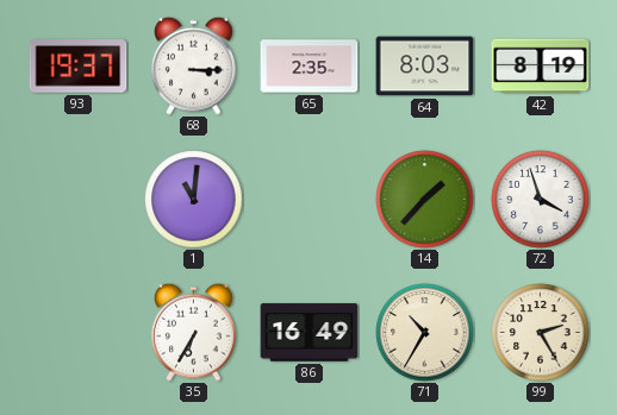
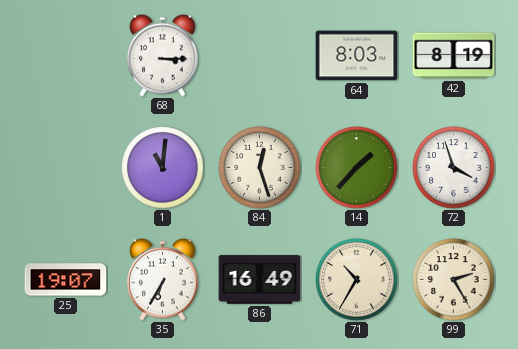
93: 19:37 -> none (79, 67)
65: 2:35 -> none (310, 67)
84: none -> 12:27 (260, 168)
25: none -> 19:07 (66, 280)
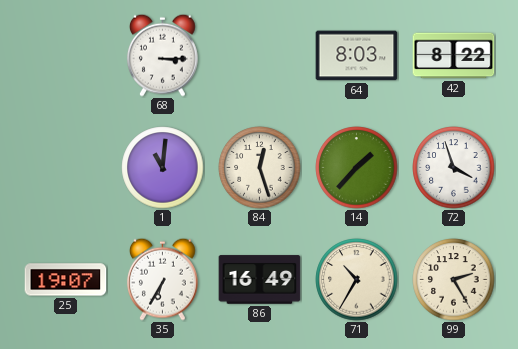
42: 8:19 -> 8:22 (454, 56)
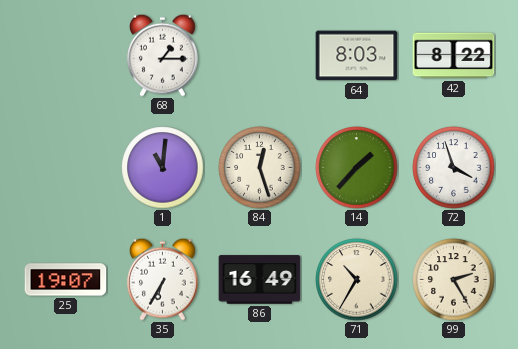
68: 3:15 -> 1:15 (162, 55)
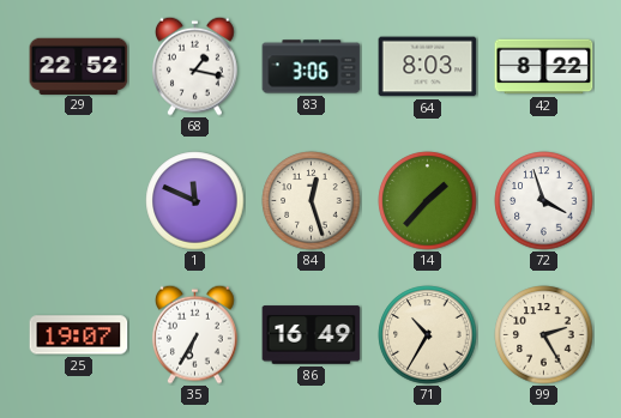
29: none -> 22:52 (79, 66)
68: 1:15 -> 1:17 (194, 66)
83: none -> 3:06 (312, 67)
1: 11:01 -> 11:49 (195, 201)
